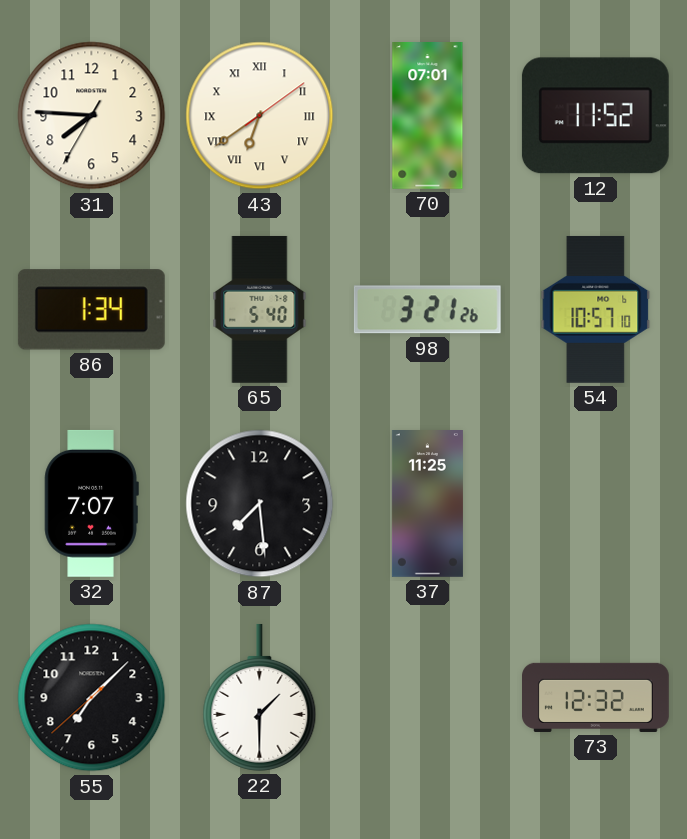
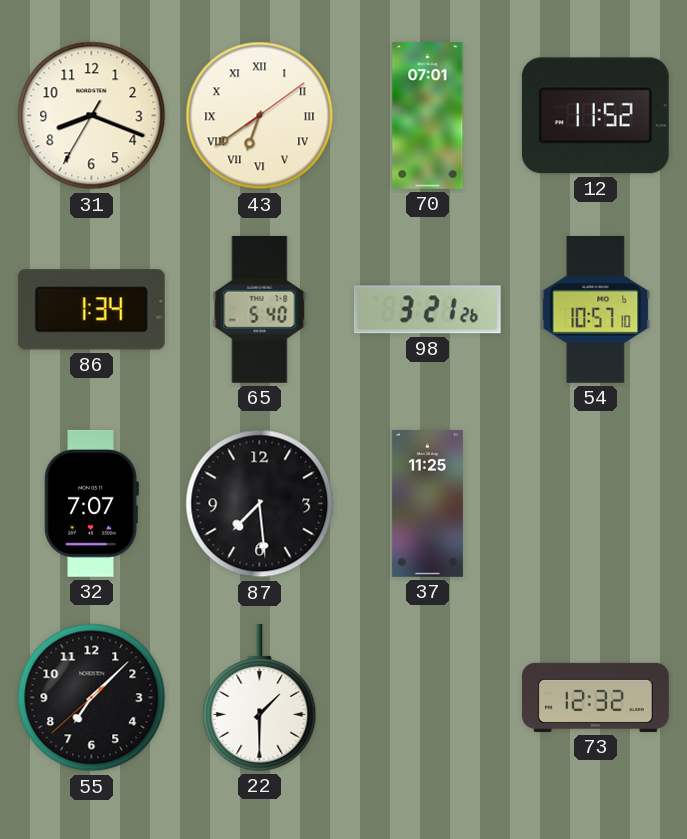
31: 7:45 -> 8:18 (92, 116)
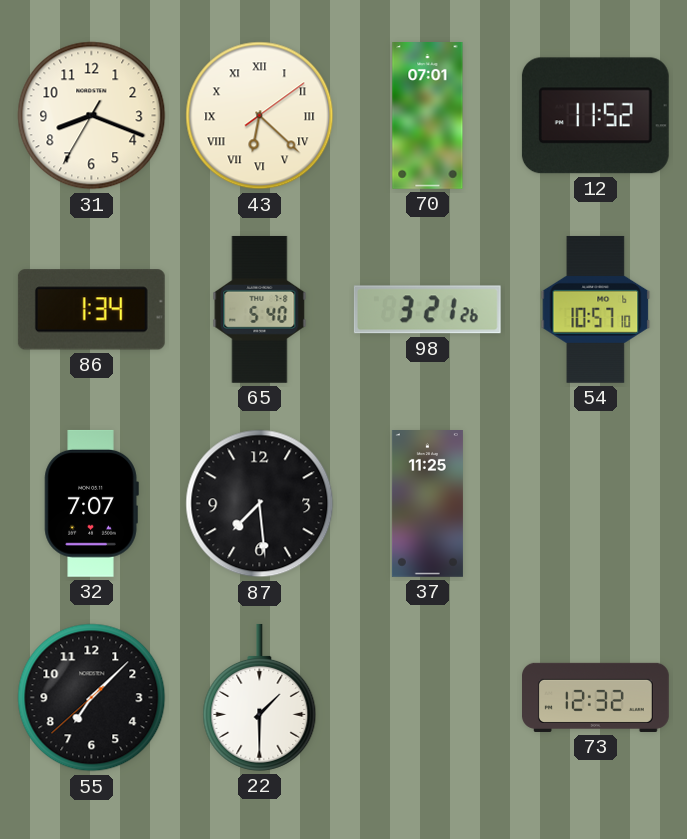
43: 6:39 -> 6:22 (260, 116)
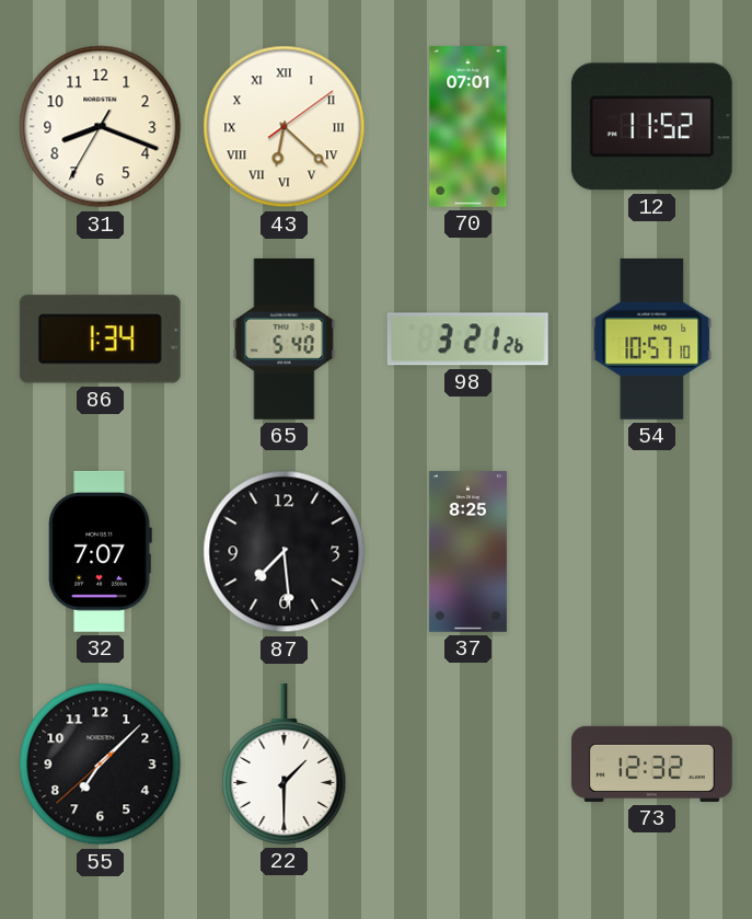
37: 11:25 -> 8:25 (467, 552)
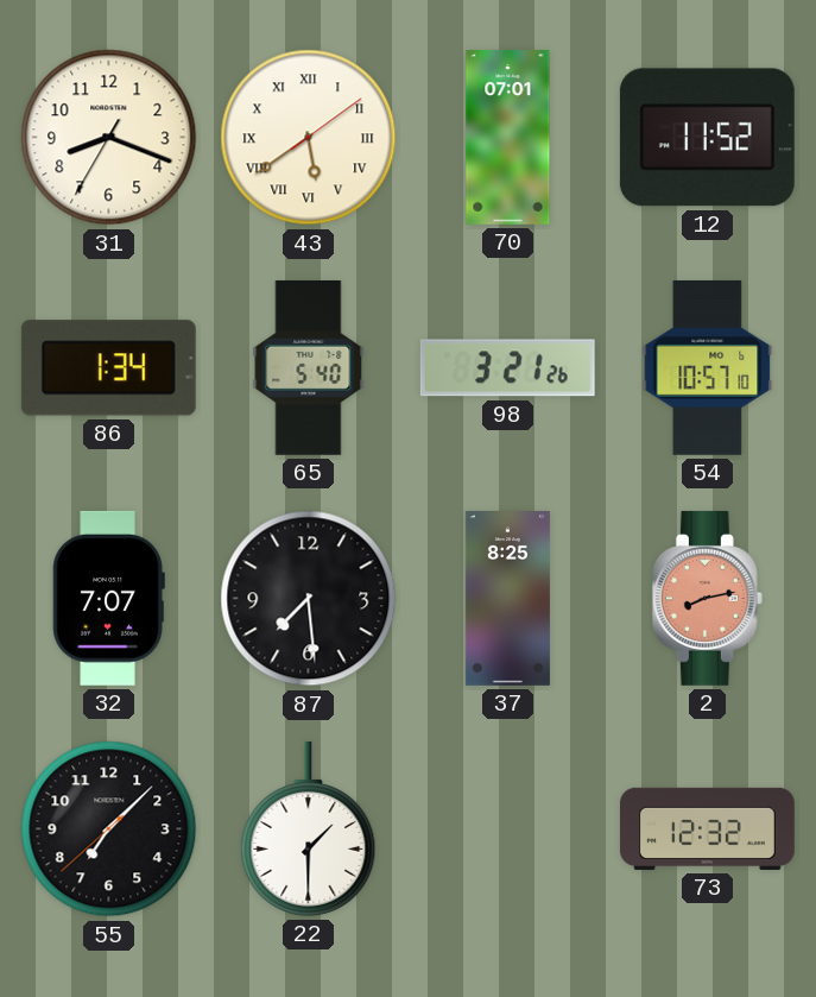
43: 6:22 -> 5:39 (309, 138)
2: none -> 8:13 (707, 598)
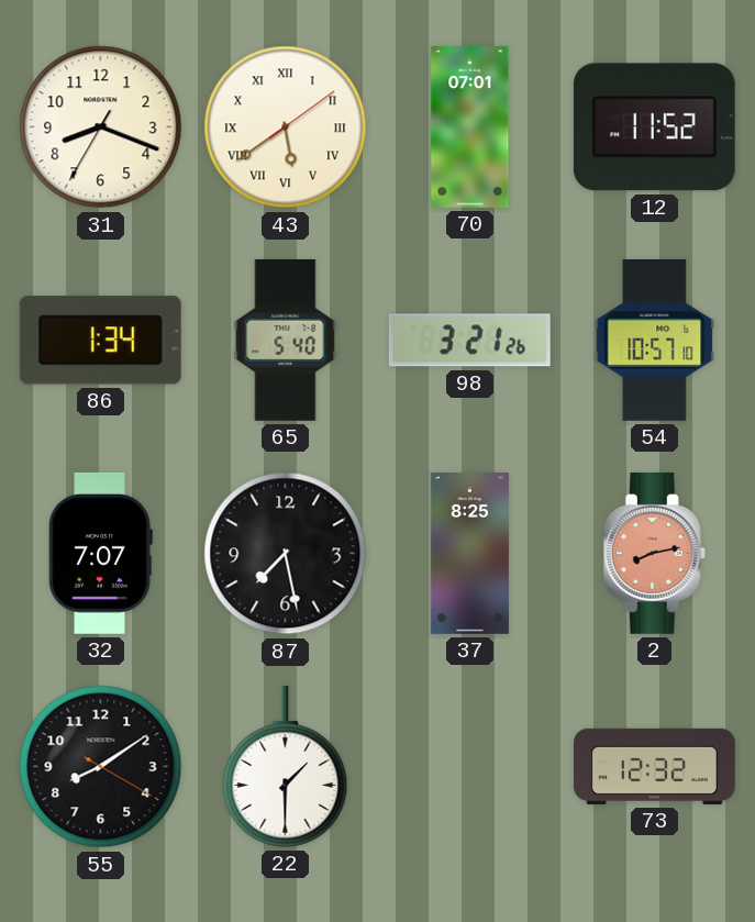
87: 7:29 -> 7:28 (286, 554)
55: 7:07 -> 8:09 (101, 767)
